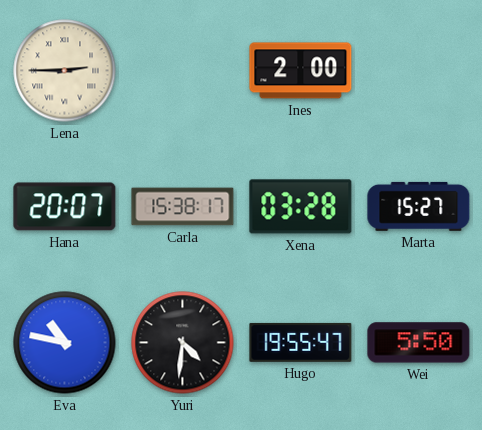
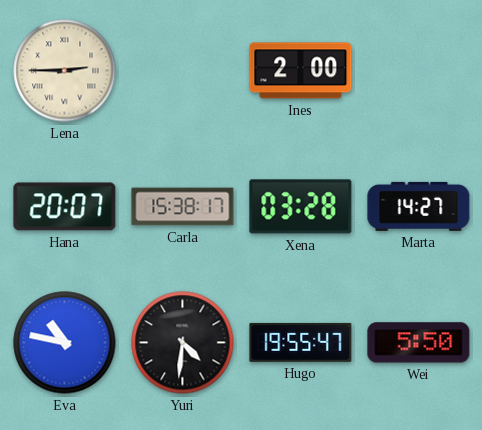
Marta: 15:27 -> 14:27 (419, 206)
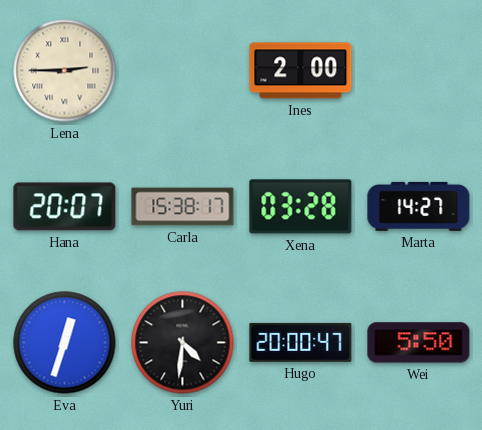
Eva: 10:47 -> 12:33 (65, 343)
Hugo: 19:55 -> 20:00 (301, 342)
